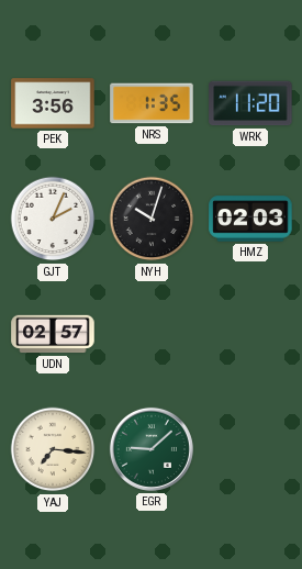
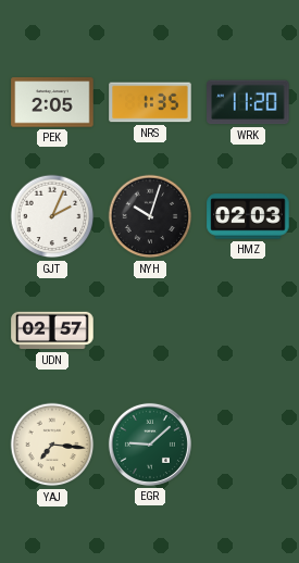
PEK: 3:56 -> 2:05 (52, 102)
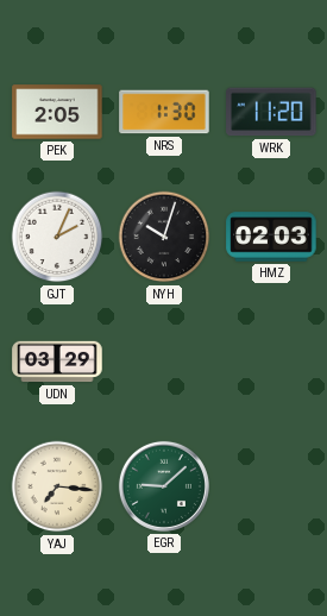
NRS: 1:35 -> 1:30 (164, 112)
UDN: 02:57 -> 03:29 (57, 362)
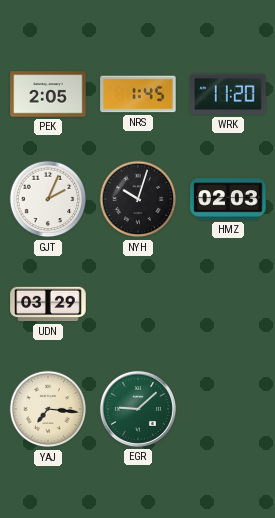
NRS: 1:30 -> 1:45 (138, 94)
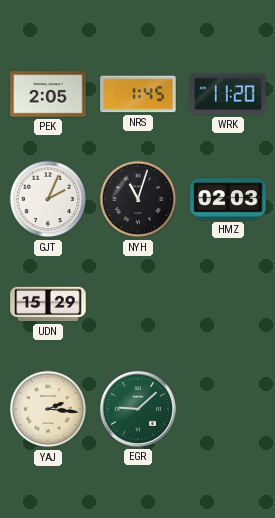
NYH: 10:03 -> 11:03 (138, 199)
UDN: 03:29 -> 15:29 (48, 304)
YAJ: 7:16 -> 2:16 (48, 409)
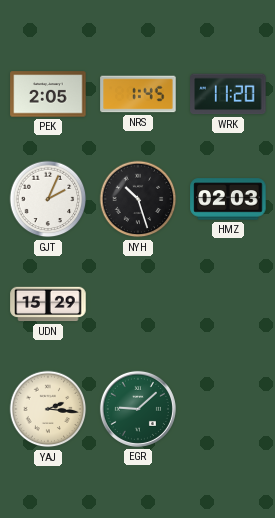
NYH: 11:03 -> 10:27 (138, 199)
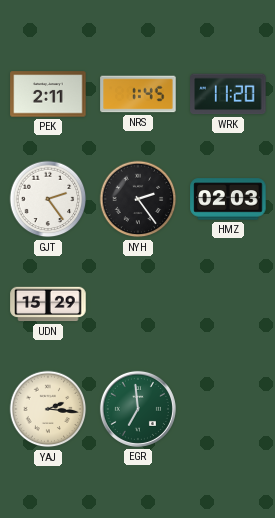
PEK: 2:05 -> 2:11 (48, 94)
GJT: 2:04 -> 2:24 (48, 199)
NYH: 10:27 -> 2:24 (138, 199)
EGR: 9:08 -> 6:59 (138, 409)
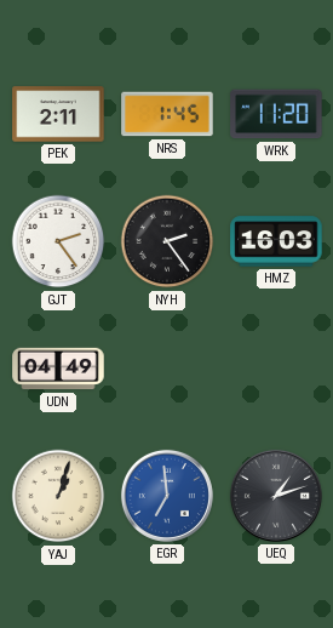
HMZ: 02:03 -> 16:03 (276, 241)
UDN: 15:29 -> 04:49 (58, 369)
YAJ: 2:16 -> 1:03 (58, 496)
EGR dial: green -> blue (167, 496)
UEQ: none -> 1:12 (276, 496)
